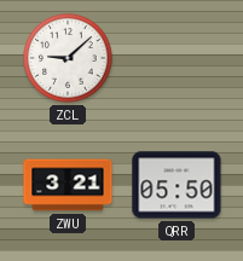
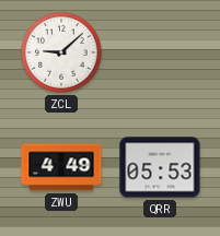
ZWU: 3:21 -> 4:49 (61, 167)
QRR: 05:50 -> 05:53 (160, 167)
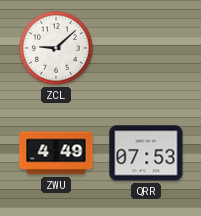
QRR: 05:53 -> 07:53 (146, 153)
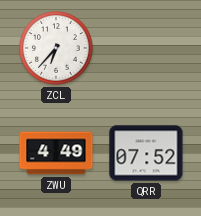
ZCL: 9:08 -> 6:37 (56, 48)
QRR: 07:53 -> 07:52 (146, 153)
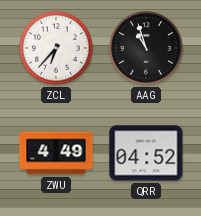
AAG: none -> 10:57 (146, 48)
QRR: 07:52 -> 04:52 (146, 153)
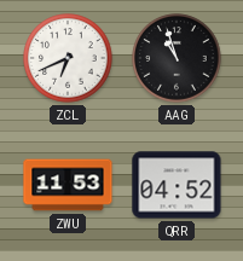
ZCL: 6:37 -> 6:41 (68, 58)
ZWU: 4:49 -> 11:53 (68, 185)
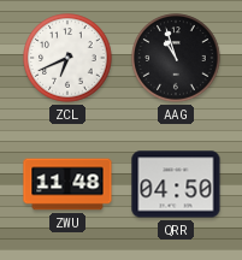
ZWU: 11:53 -> 11:48 (67, 184)
QRR: 04:52 -> 04:50 (176, 184)
